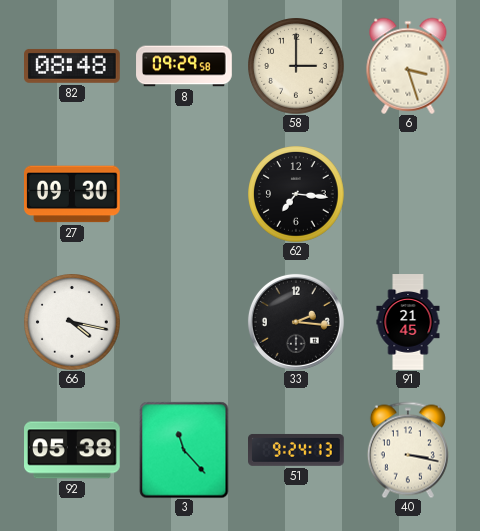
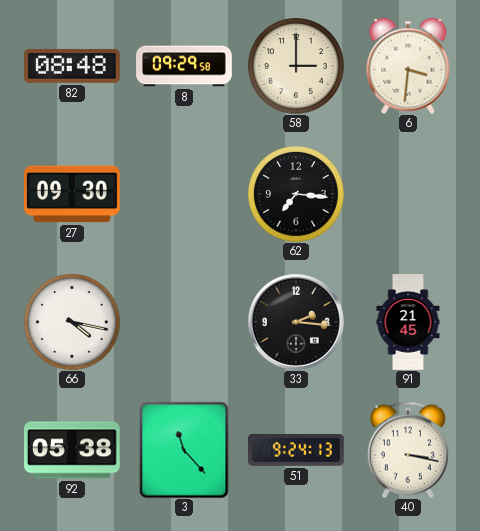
6: 3:27 -> 3:31 (408, 66)
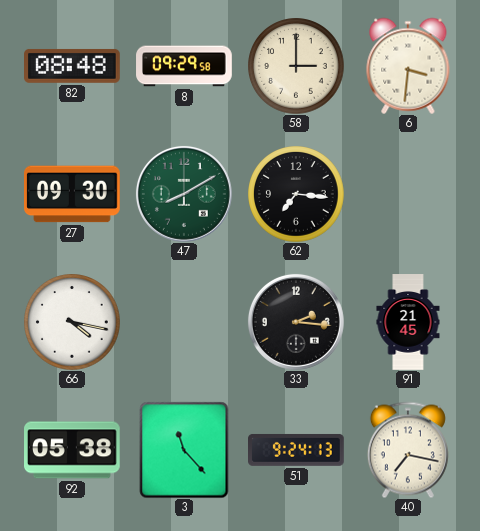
47: none -> 8:10 (184, 194)
40: 3:17 -> 7:17 (408, 450)
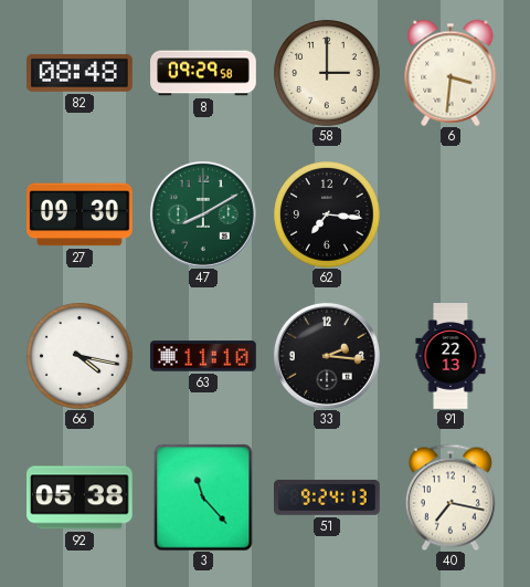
63: none -> 11:10 (203, 356)
91: 21:45 -> 22:13 (451, 356)
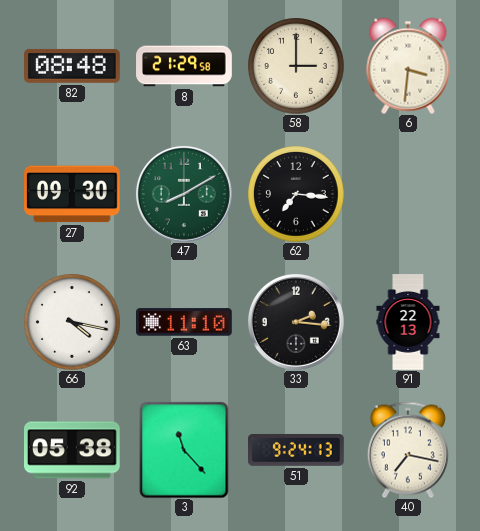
8: 09:29 -> 21:29 (184, 66)
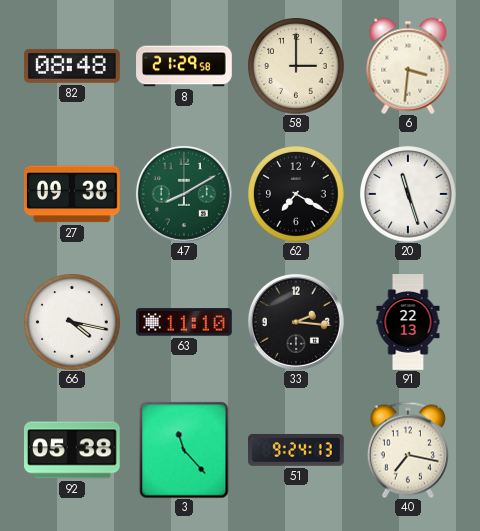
27: 09:30 -> 09:38 (73, 194)
62: 7:16 -> 7:20 (296, 194)
20: none -> 11:27 (408, 194)
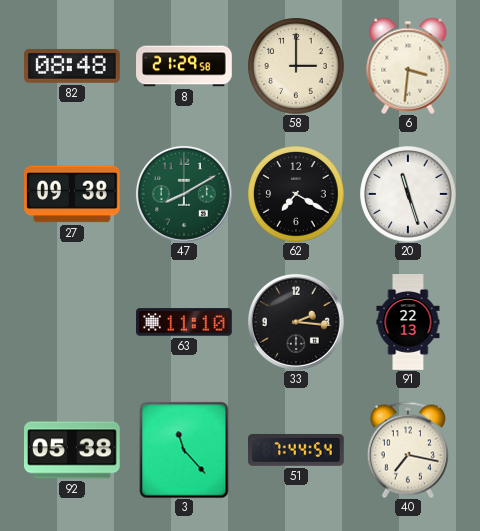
66: 4:17 -> none (72, 322)
51: 9:24 -> 7:44 (297, 450)
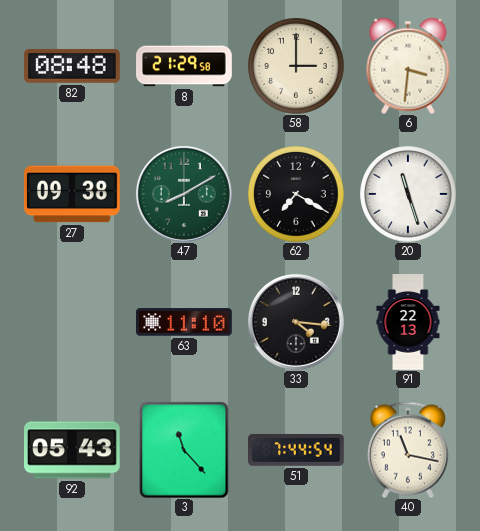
33: 2:16 -> 4:16 (296, 322)
92: 05:38 -> 05:43 (73, 450)
40: 7:17 -> 11:17 (408, 450)
